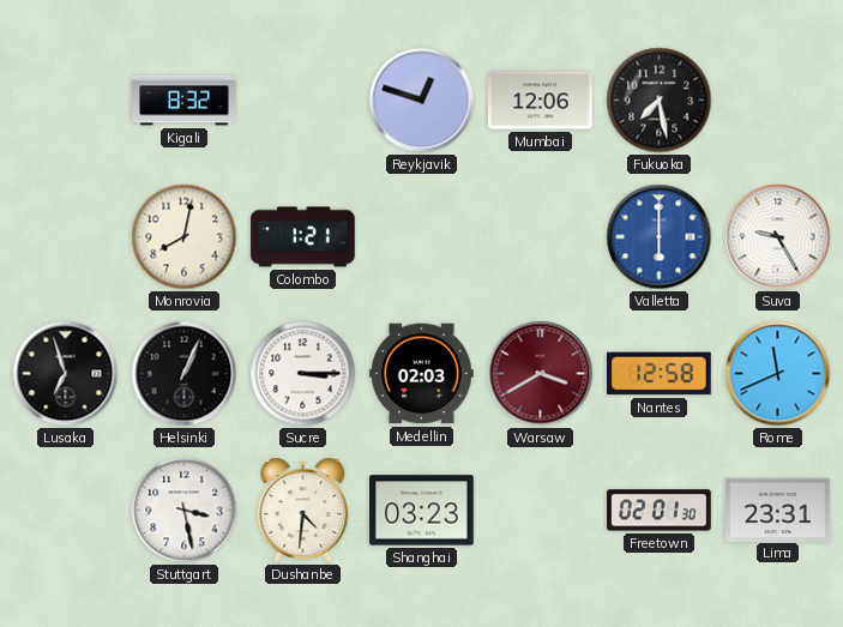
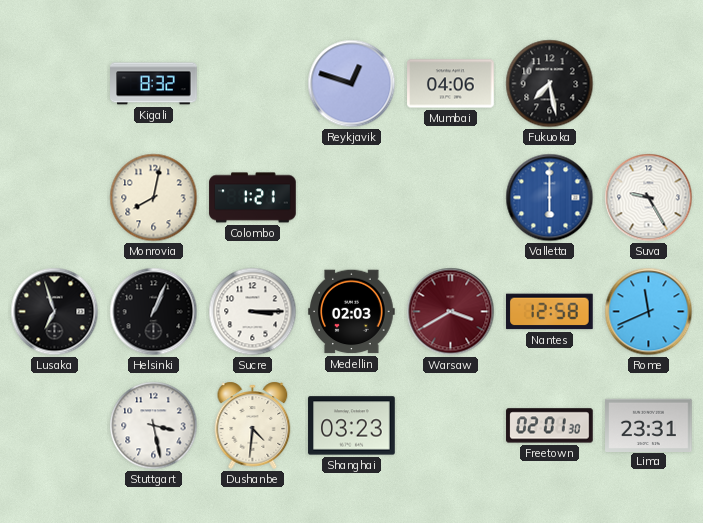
Mumbai: 12:06 -> 04:06 (451, 84)
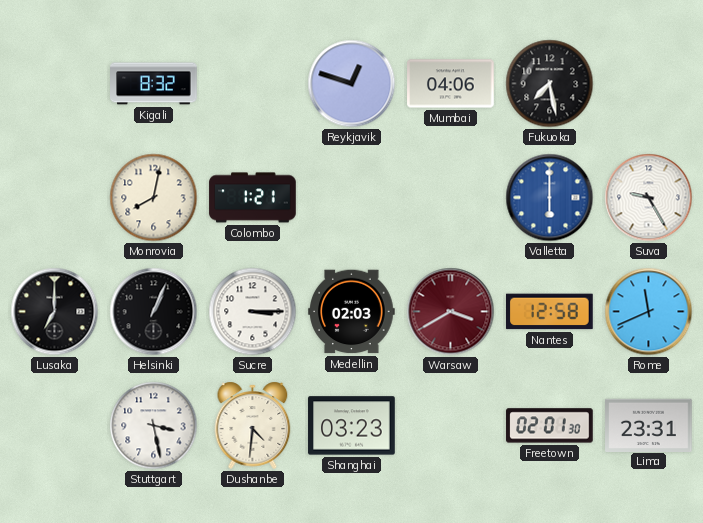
Lusaka: 6:57 -> 7:00 (55, 312)
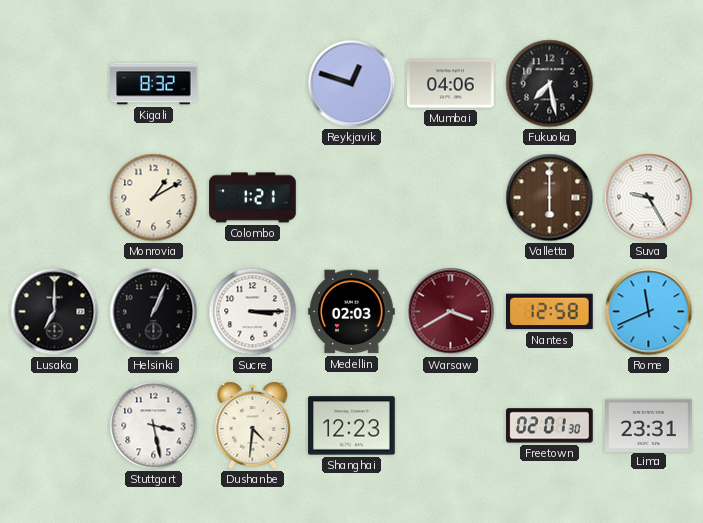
Monrovia: 8:02 -> 1:10 (154, 198)
Valletta dial: blue -> brown (550, 198)
Shanghai: 03:23 -> 12:23 (352, 426)
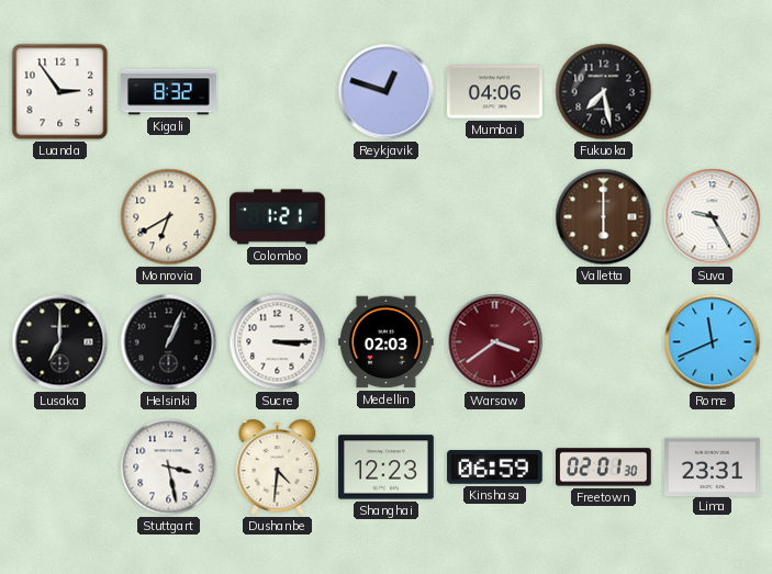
Luanda: none -> 2:54 (60, 92)
Monrovia: 1:10 -> 6:40 (169, 217)
Warsaw: 3:40 -> 3:39 (495, 342)
Nantes: 12:58 -> none (550, 312)
Kinshasa: none -> 06:59 (495, 468)
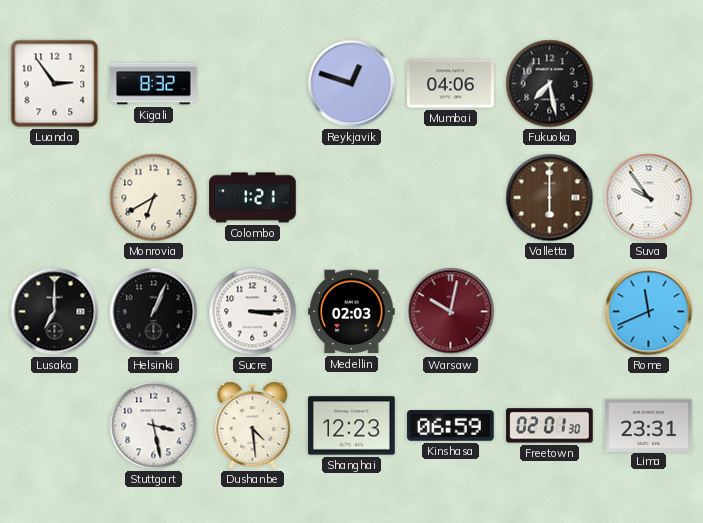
Suva: 9:25 -> 9:54 (649, 198)
Warsaw: 3:39 -> 10:02 (451, 312)
Dushanbe: 4:31 -> 4:29 (253, 425)
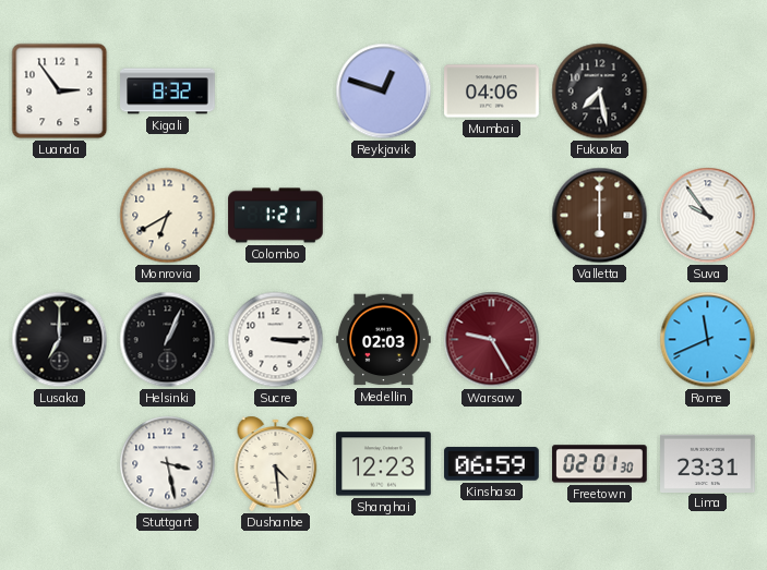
Warsaw: 10:02 -> 9:25 (492, 340)
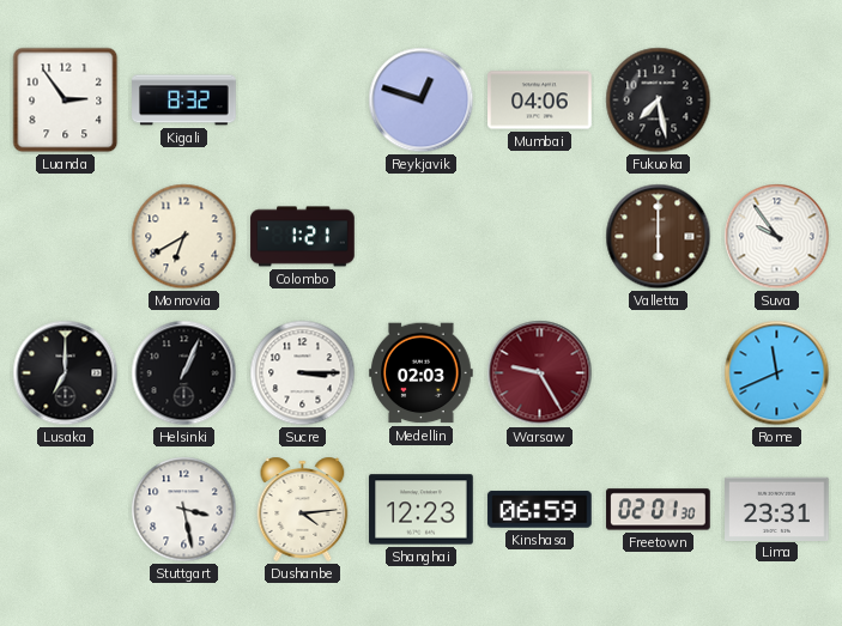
Dushanbe: 4:29 -> 4:14 (303, 509)
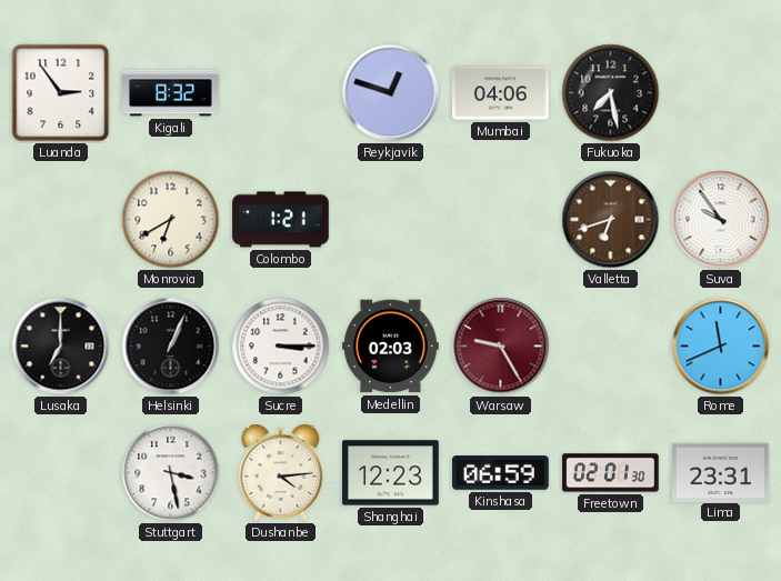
Valletta: 6:00 -> 6:42 (611, 220)
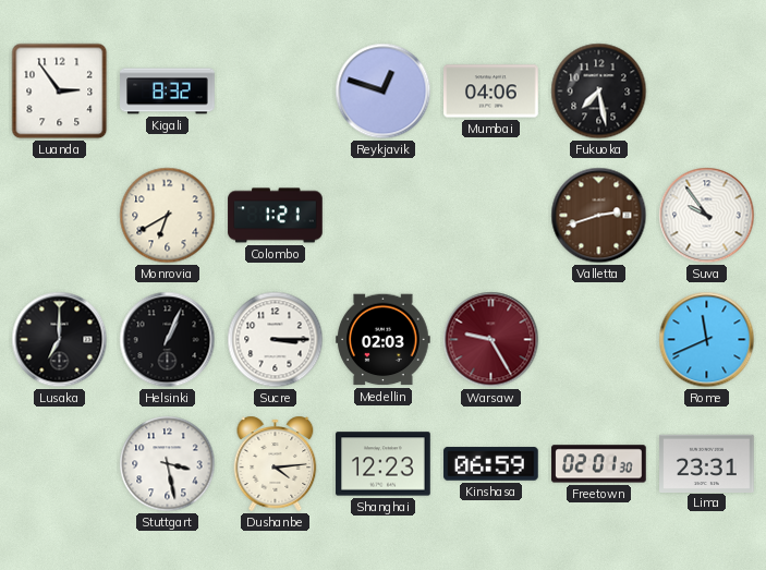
Valletta: 6:42 -> 2:42 (599, 216)
